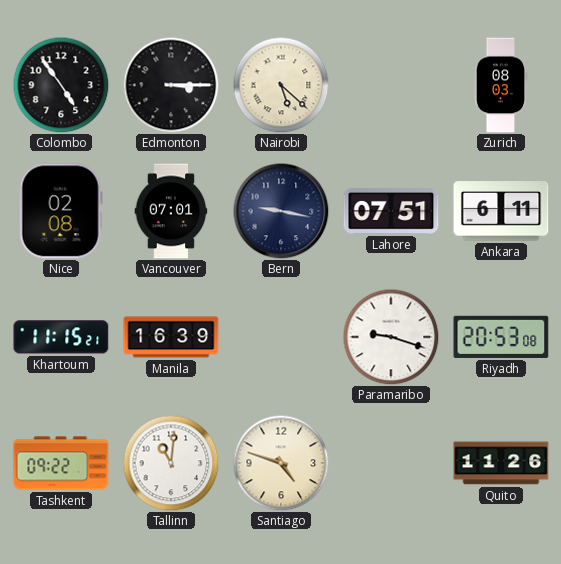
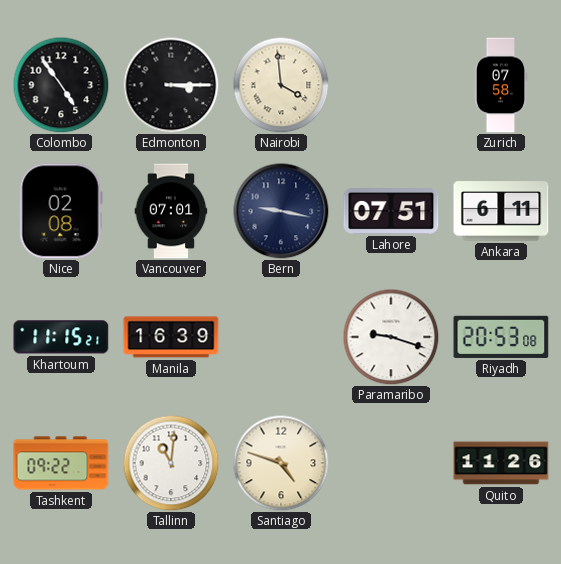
Nairobi: 5:22 -> 3:59 (281, 85)
Zurich: 08:03 -> 07:58 (501, 85)
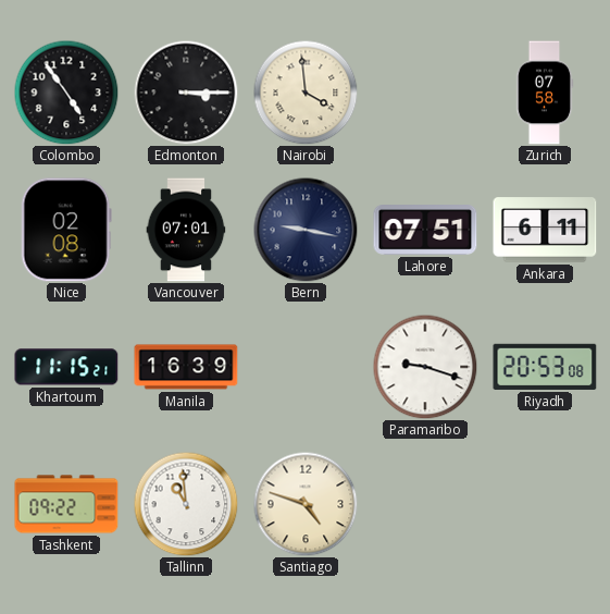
Tallinn: 11:01 -> 10:59 (186, 504)
Quito: 11:26 -> none (501, 463)
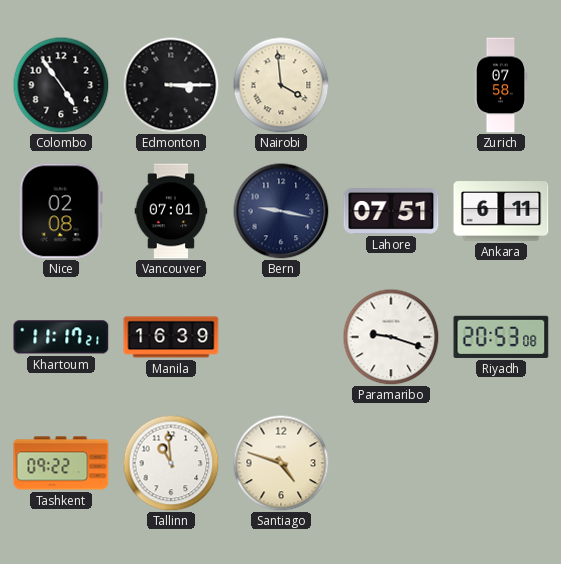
Khartoum: 11:15 -> 11:17 (61, 337)
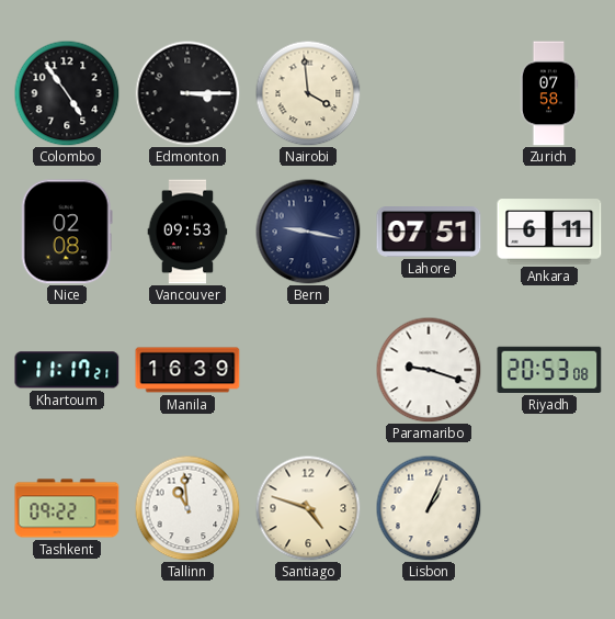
Vancouver: 07:01 -> 09:53 (187, 232)
Lisbon: none -> 1:04 (429, 508)
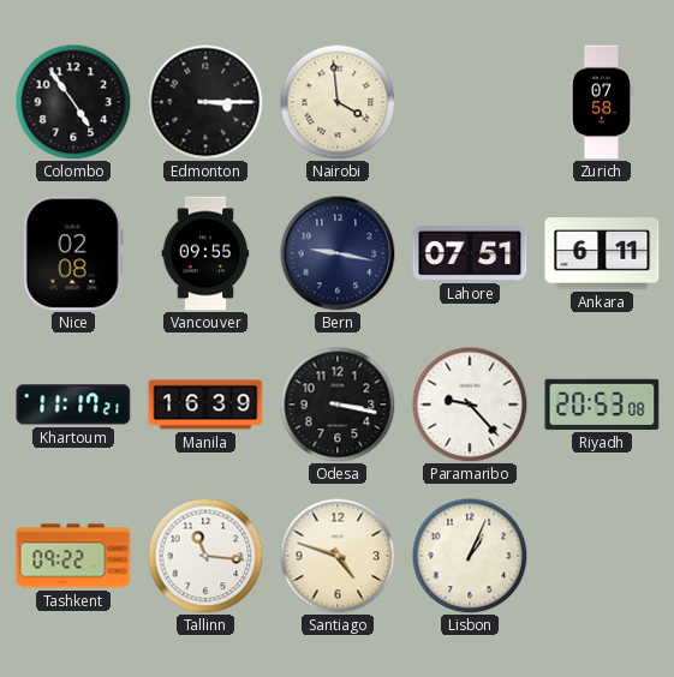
Vancouver: 09:53 -> 09:55 (205, 253)
Odesa: none -> 3:17 (338, 405)
Paramaribo: 9:18 -> 9:23 (470, 405)
Tallinn: 10:59 -> 11:16 (205, 556)
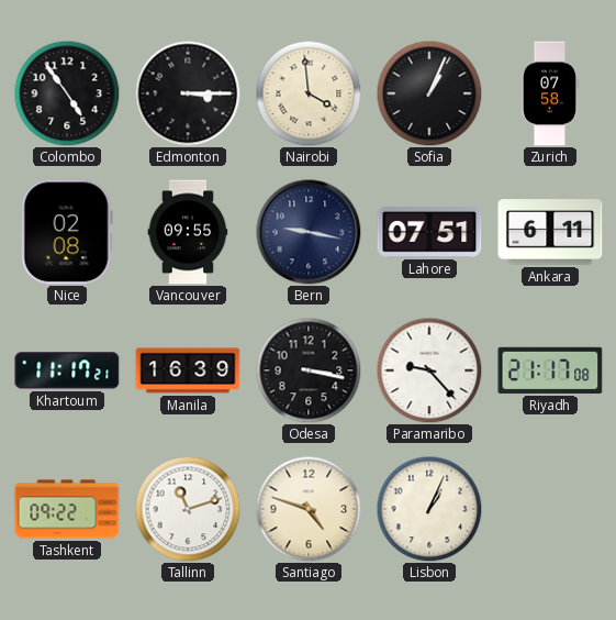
Sofia: none -> 1:04 (429, 93)
Riyadh: 20:53 -> 21:17 (550, 370)
Tallinn: 11:16 -> 11:12 (188, 509)
